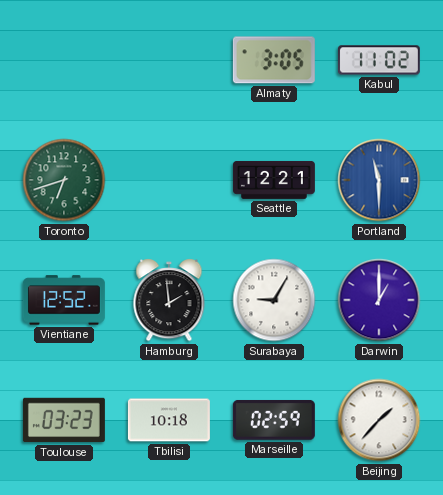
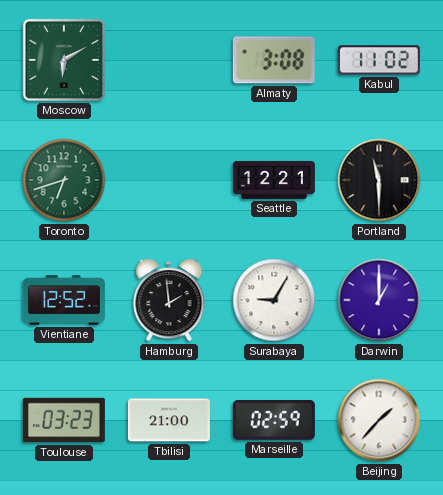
Moscow: none -> 6:10 (64, 60)
Almaty: 3:05 -> 3:08 (274, 60)
Portland dial: blue -> black (379, 180)
Tbilisi: 10:18 -> 21:00 (169, 420)
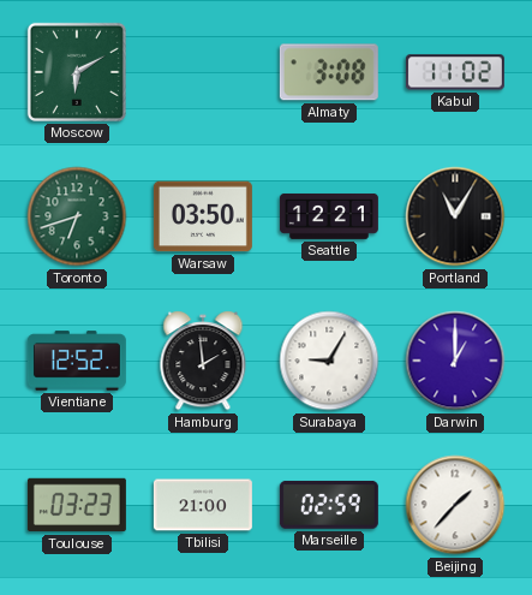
Warsaw: none -> 03:50 (203, 216)
Portland: 11:30 -> 11:05 (455, 216)
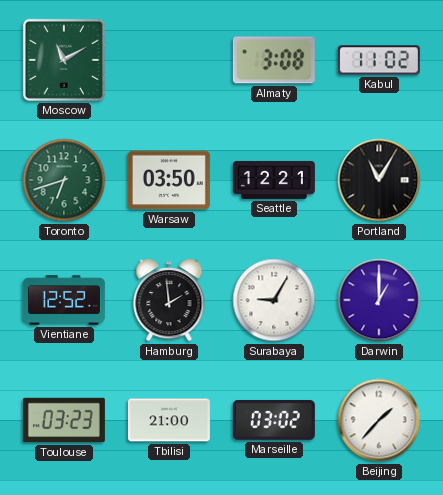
Moscow: 6:10 -> 11:10 (64, 60)
Marseille: 02:59 -> 03:02 (274, 420)
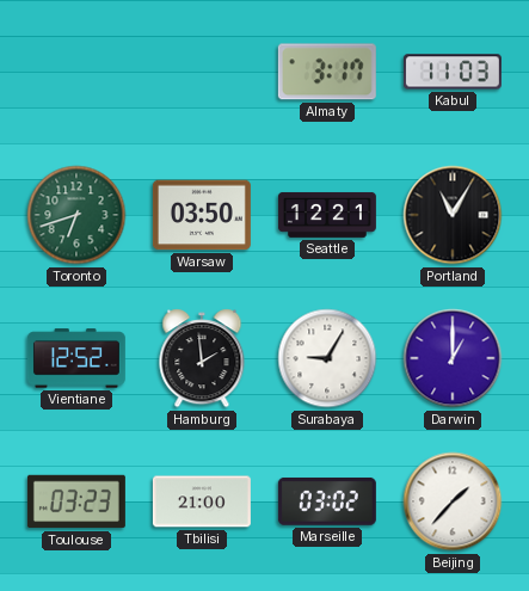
Moscow: 11:10 -> none (64, 60)
Almaty: 3:08 -> 3:17 (327, 72)
Kabul: 11:02 -> 11:03 (453, 72)
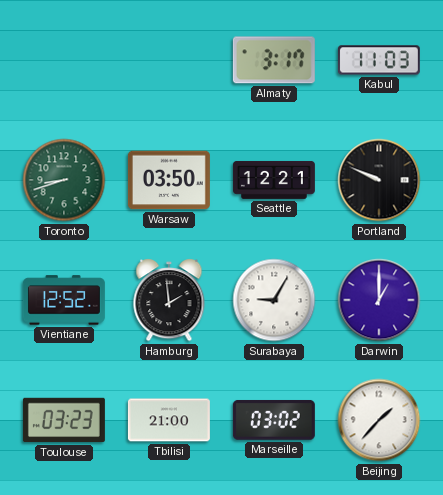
Toronto: 6:42 -> 8:42 (64, 180)
Portland: 11:05 -> 9:49 (379, 180)
